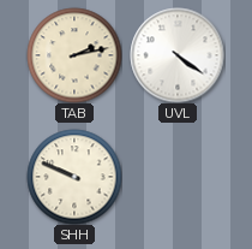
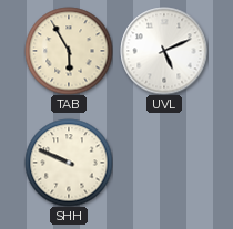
TAB: 2:13 -> 5:55 (69, 51)
UVL: 4:21 -> 5:11 (164, 51)
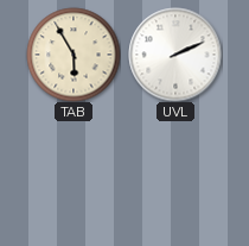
UVL: 5:11 -> 2:11 (175, 55)
SHH: 9:49 -> none (69, 163)
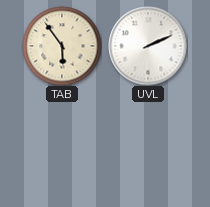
TAB: 5:55 -> 5:54 (62, 46)
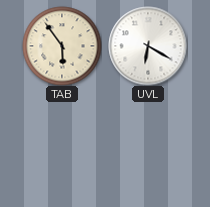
UVL: 2:11 -> 6:20 (148, 46)
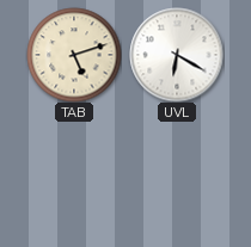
TAB: 5:54 -> 5:12 (74, 55)
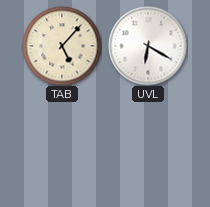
TAB: 5:12 -> 5:07 (62, 46)
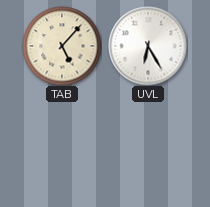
UVL: 6:20 -> 6:25 (148, 46)
